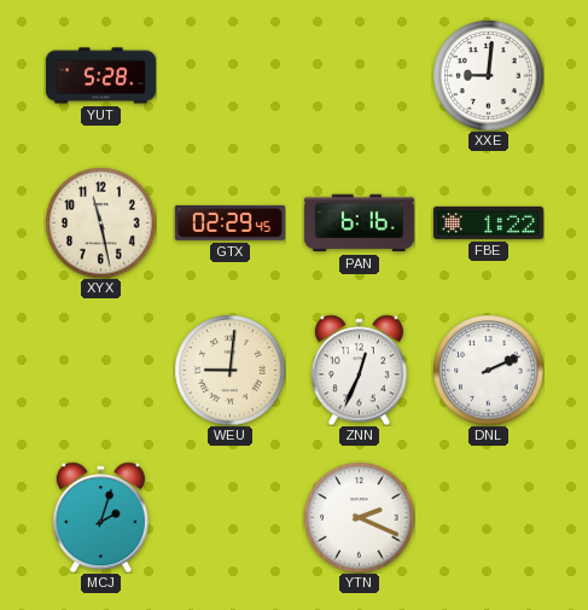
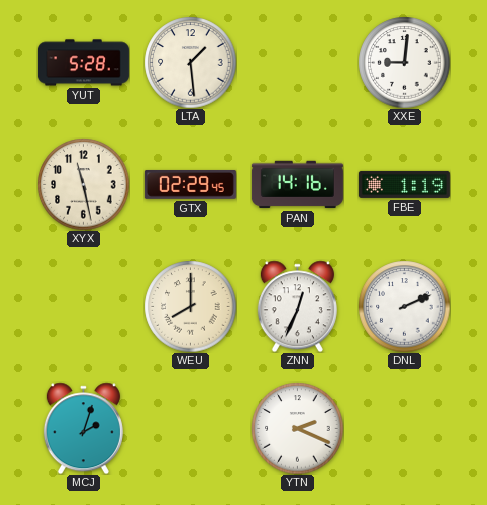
LTA: none -> 1:29 (190, 62)
PAN: 6:16 -> 14:16 (297, 185)
FBE: 1:22 -> 1:19 (404, 184)
WEU: 9:01 -> 8:00 (190, 306)
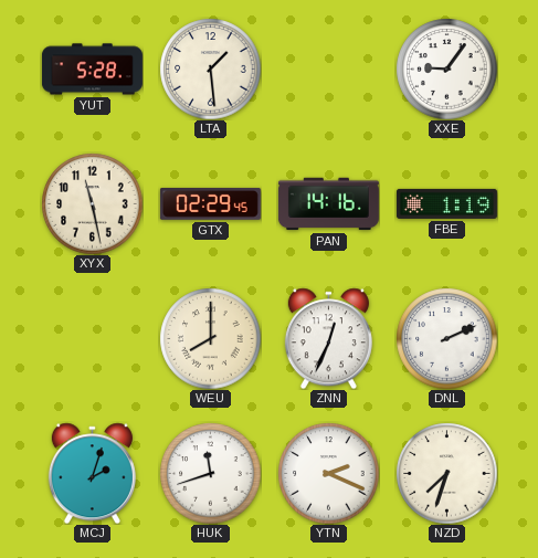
XXE: 9:01 -> 9:06 (446, 69)
HUK: none -> 11:42 (210, 473)
NZD: none -> 7:33 (446, 473)
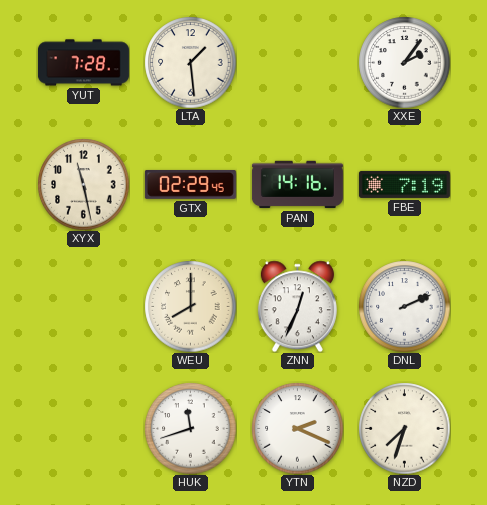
YUT: 5:28 -> 7:28 (83, 63)
XXE: 9:06 -> 2:06 (404, 62)
FBE: 1:19 -> 7:19 (404, 184)
MCJ: 2:03 -> none (92, 473)
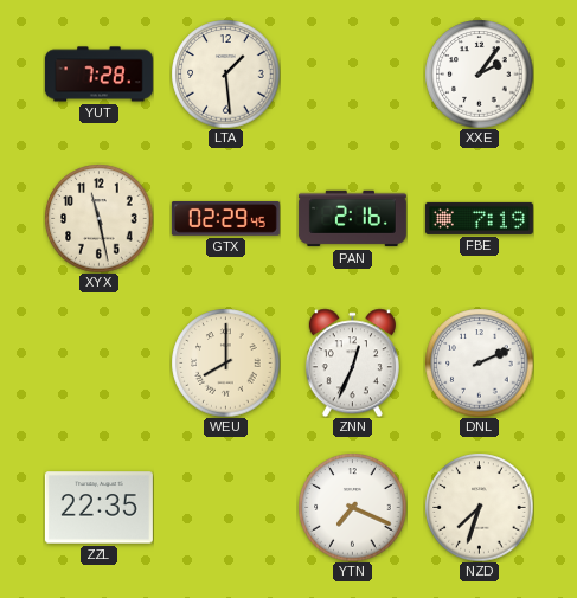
PAN: 14:16 -> 2:16 (352, 219)
ZZL: none -> 22:35 (98, 508)
HUK: 11:42 -> none (190, 428)
YTN: 2:19 -> 7:19 (352, 507)
